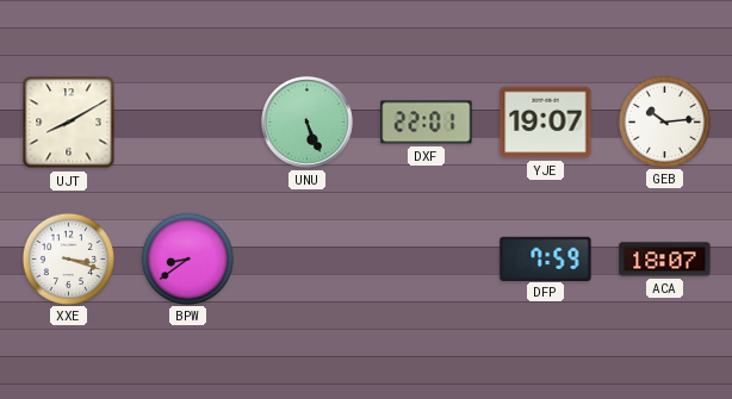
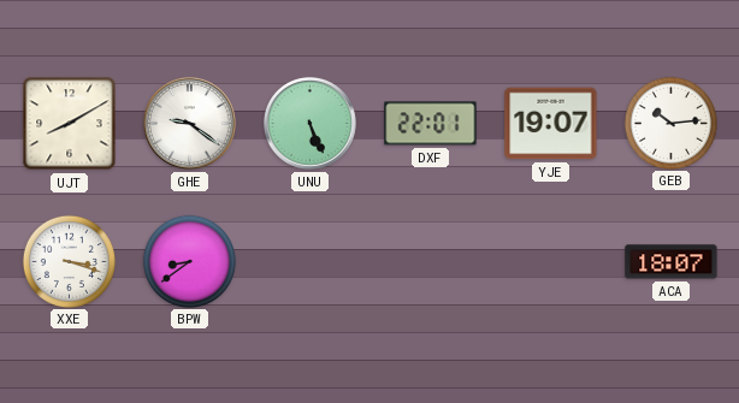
GHE: none -> 9:21 (189, 123)
DFP: 7:59 -> none (546, 258)
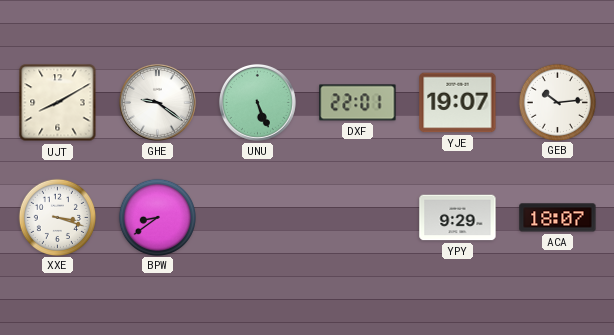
YPY: none -> 9:29 (458, 218)
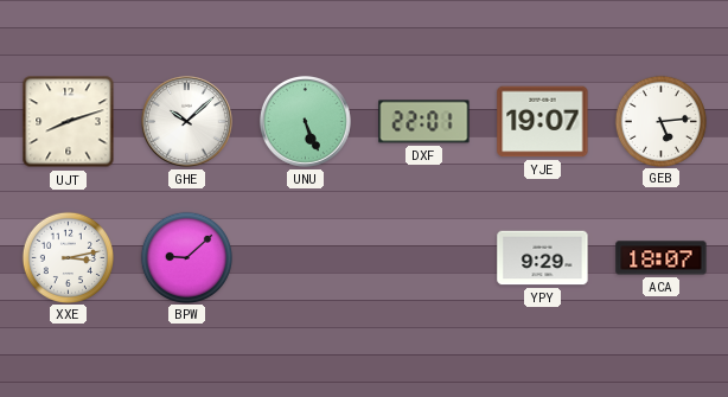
UJT: 8:10 -> 8:12 (69, 122)
GHE: 9:21 -> 10:08 (186, 121)
GEB: 10:14 -> 5:14 (660, 121)
XXE: 3:18 -> 3:13 (68, 257)
BPW: 8:39 -> 9:08 (186, 257)
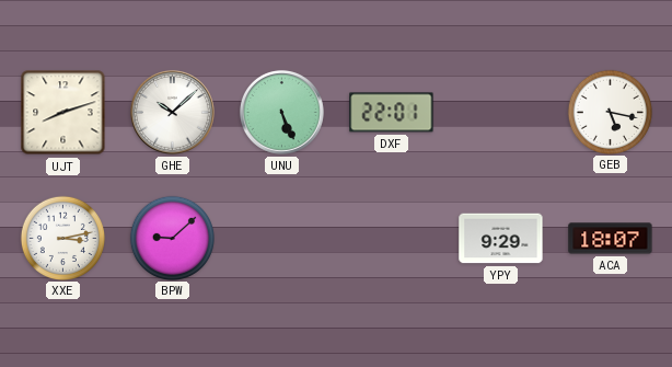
YJE: 19:07 -> none (543, 122)
GEB: 5:14 -> 5:17 (610, 112)
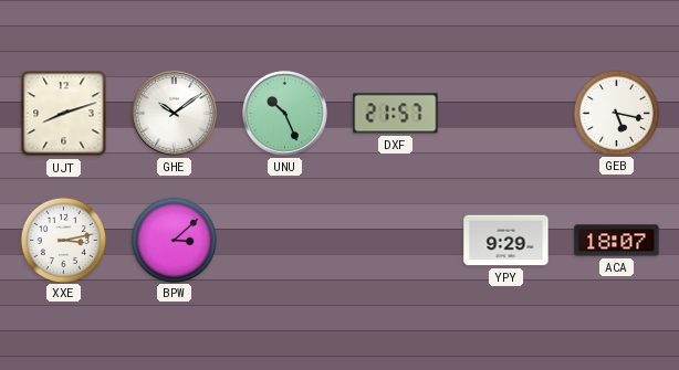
GHE: 10:08 -> 10:09 (174, 113)
UNU: 5:26 -> 10:26 (284, 113)
DXF: 22:01 -> 21:57 (396, 114)
BPW: 9:08 -> 3:08 (174, 240)
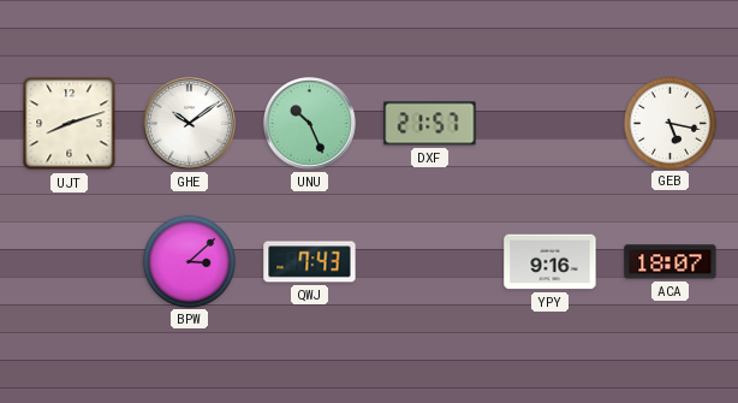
XXE: 3:13 -> none (63, 240)
QWJ: none -> 7:43 (310, 262)
YPY: 9:29 -> 9:16 (550, 262)
